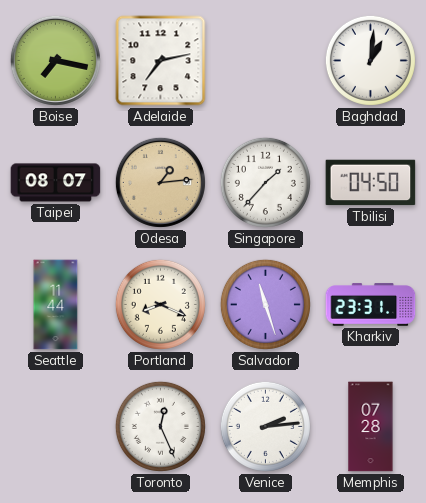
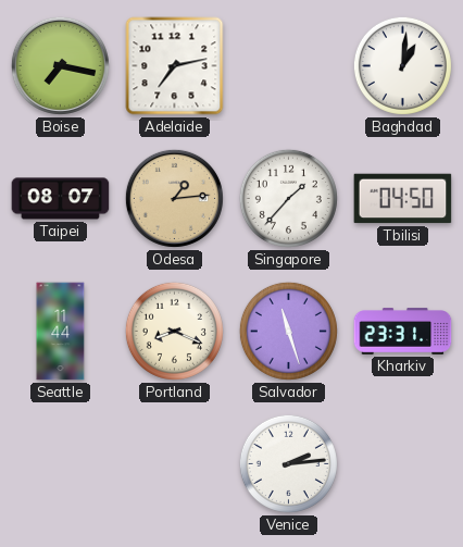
Toronto: 12:26 -> none (160, 426)
Memphis: 07:28 -> none (371, 427)
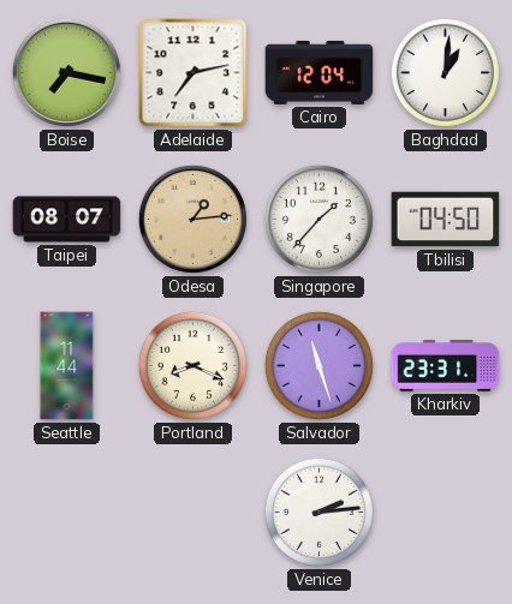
Cairo: none -> 12:04 (320, 72)
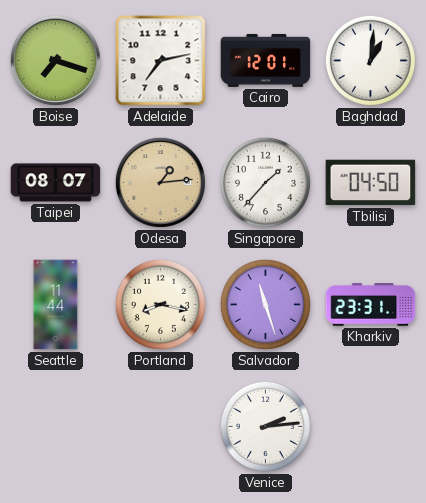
Boise: 7:17 -> 7:18 (55, 60)
Cairo: 12:04 -> 12:01 (266, 60)
Portland: 8:19 -> 8:17 (160, 304)
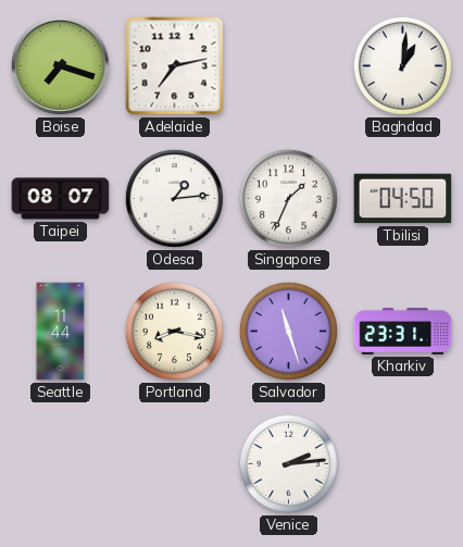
Cairo: 12:01 -> none (266, 60)
Odesa dial: champagne -> white (174, 198)
Singapore: 1:37 -> 1:34 (288, 198)
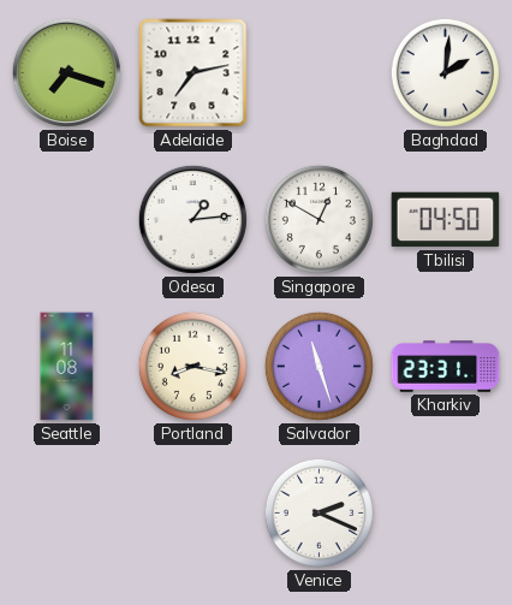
Baghdad: 1:01 -> 2:01 (445, 72)
Taipei: 08:07 -> none (61, 199)
Singapore: 1:34 -> 12:50 (318, 219)
Seattle: 11:44 -> 11:08 (67, 367)
Venice: 2:14 -> 2:19 (318, 512)
